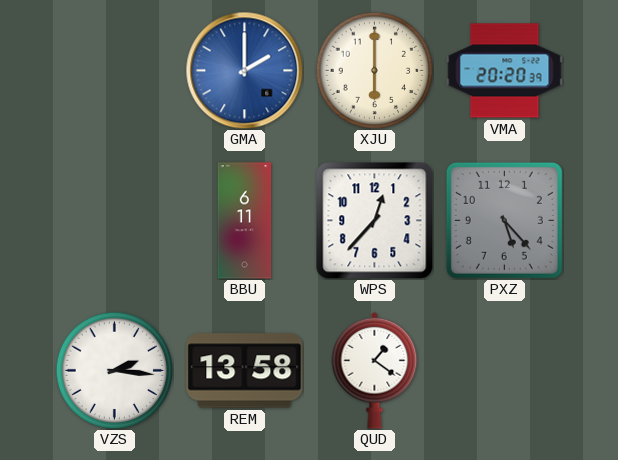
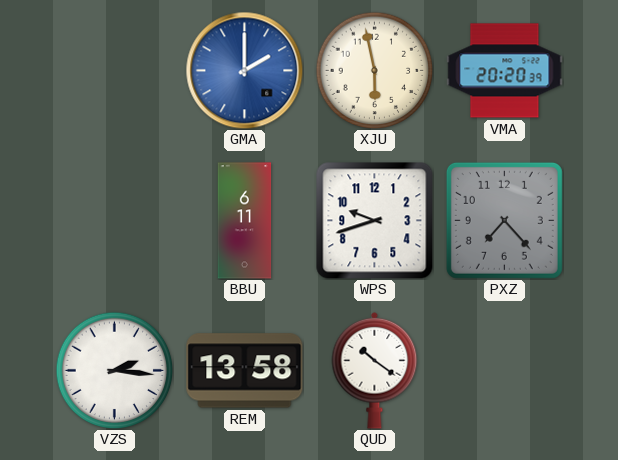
XJU: 6:00 -> 5:58 (374, 70)
WPS: 12:37 -> 9:42 (374, 220)
PXZ: 5:23 -> 7:23 (504, 220)
QUD: 1:21 -> 10:21 (375, 370)
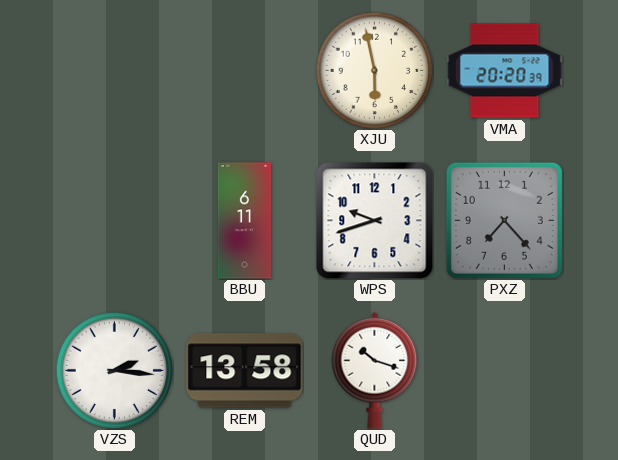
GMA: 2:00 -> none (244, 70)
QUD: 10:21 -> 10:18 (375, 370)
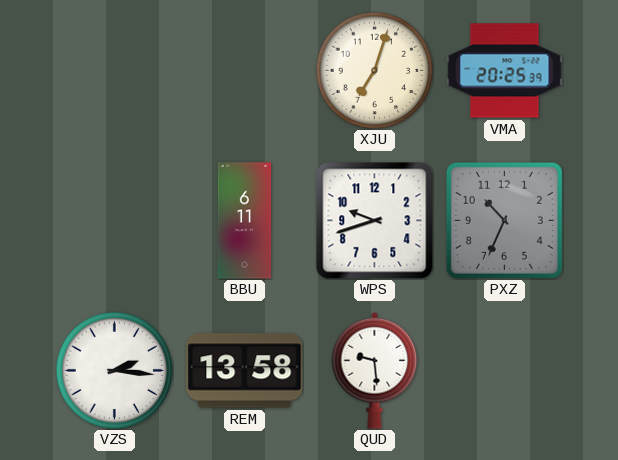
XJU: 5:58 -> 7:03 (374, 70)
VMA: 20:20 -> 20:25 (505, 71)
PXZ: 7:23 -> 10:34 (504, 220)
QUD: 10:18 -> 9:29 (375, 370)
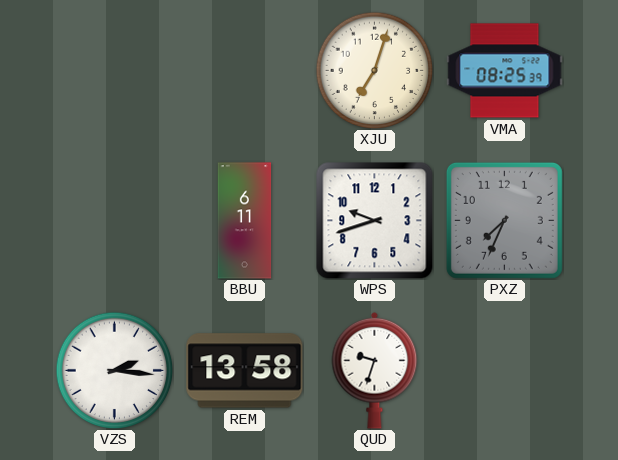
VMA: 20:25 -> 08:25 (505, 71)
PXZ: 10:34 -> 7:34 (504, 220)
QUD: 9:29 -> 9:33 (375, 370)
